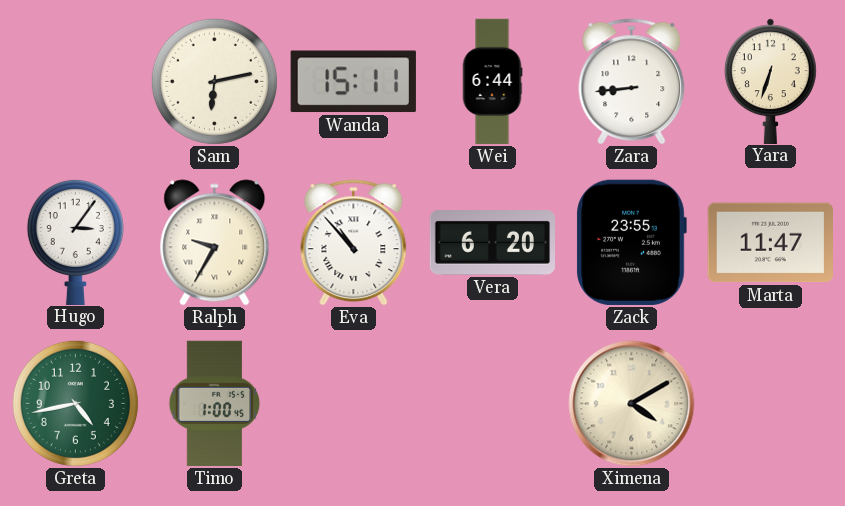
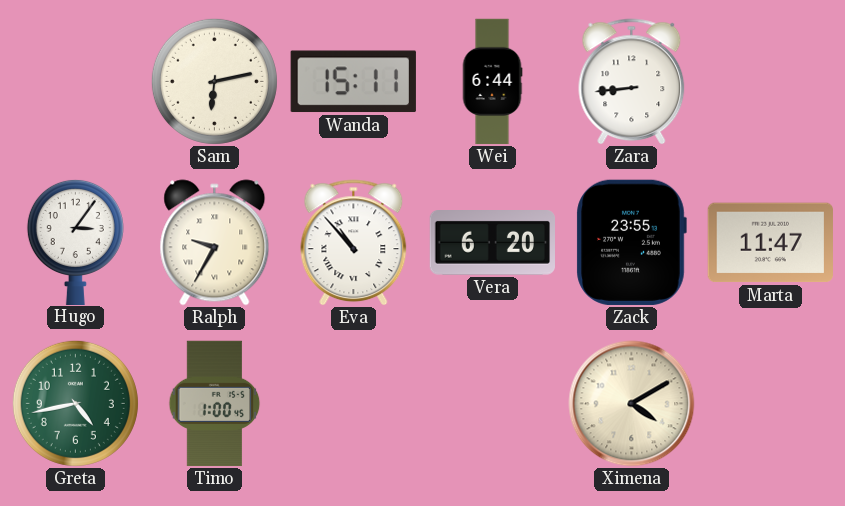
Yara: 6:33 -> none (770, 81)
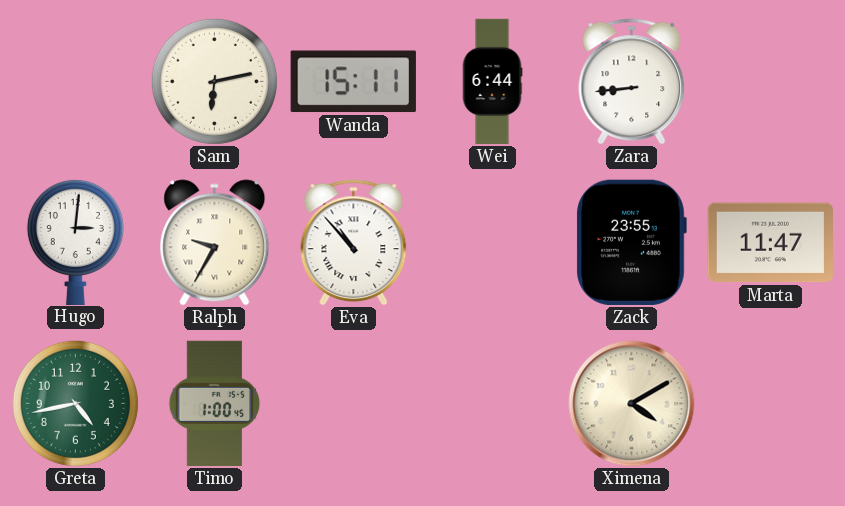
Hugo: 3:06 -> 3:01 (75, 241)
Vera: 6:20 -> none (492, 243)
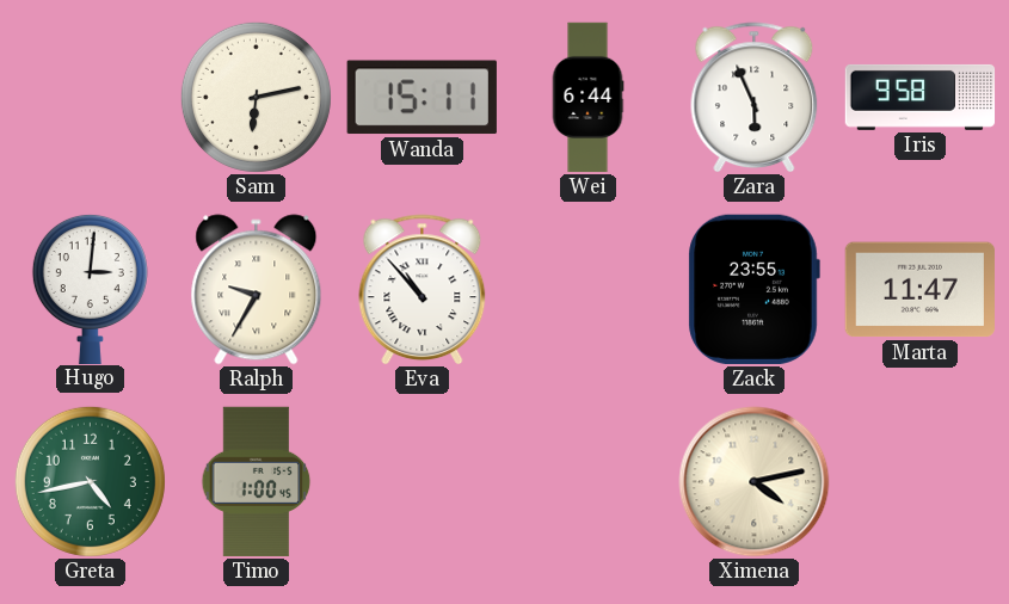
Zara: 8:44 -> 5:56 (755, 98)
Iris: none -> 9:58 (921, 97)
Ximena: 4:10 -> 4:13 (755, 482)
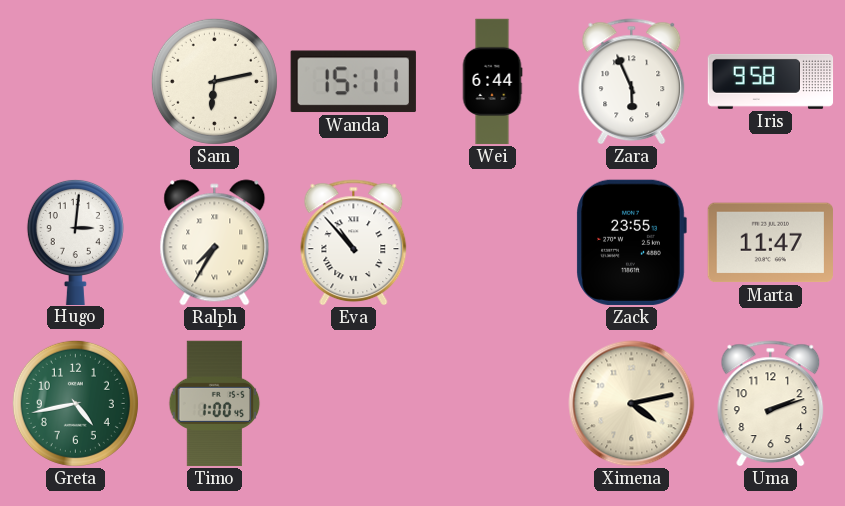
Ralph: 9:35 -> 7:35 (215, 243)
Uma: none -> 2:12 (771, 404)
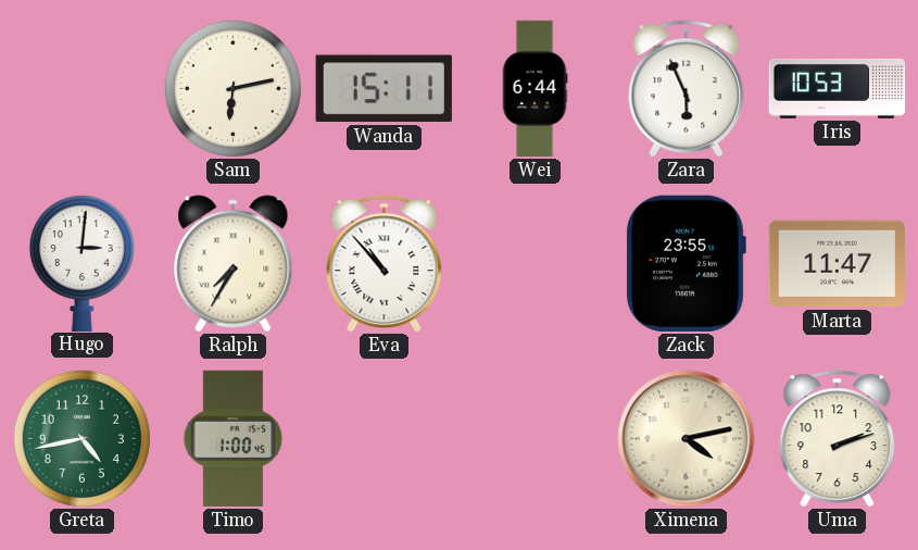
Iris: 9:58 -> 10:53 (838, 88)
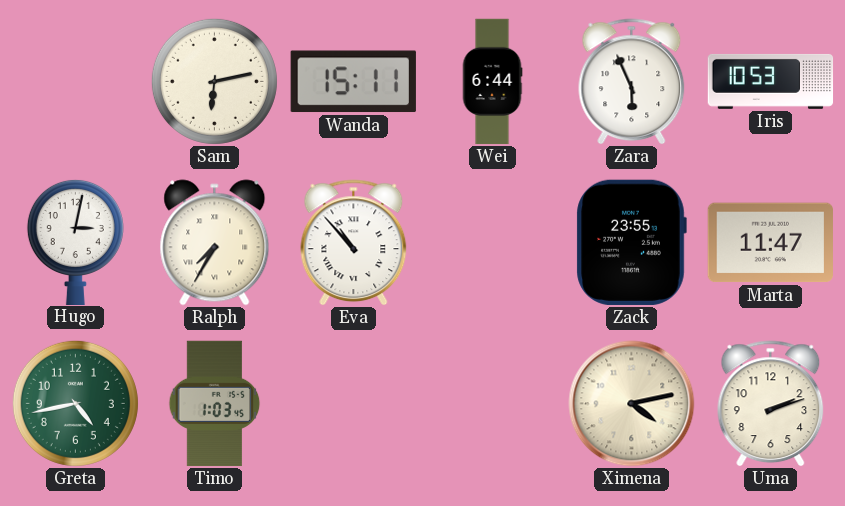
Hugo: 3:01 -> 3:02 (75, 241)
Timo: 1:00 -> 1:03 (215, 404)
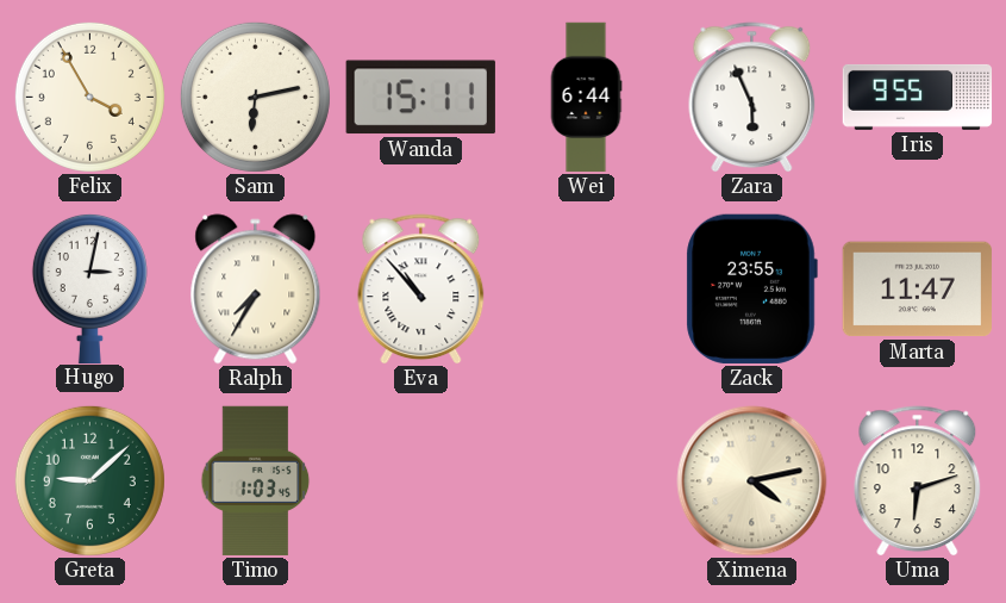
Felix: none -> 3:55 (89, 97)
Iris: 10:53 -> 9:55 (918, 97)
Greta: 4:43 -> 9:08 (89, 480)
Uma: 2:12 -> 6:12 (918, 481)
